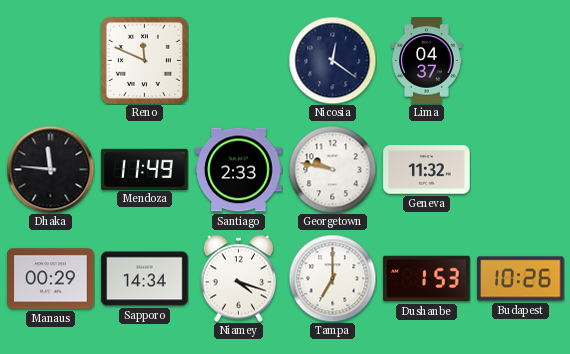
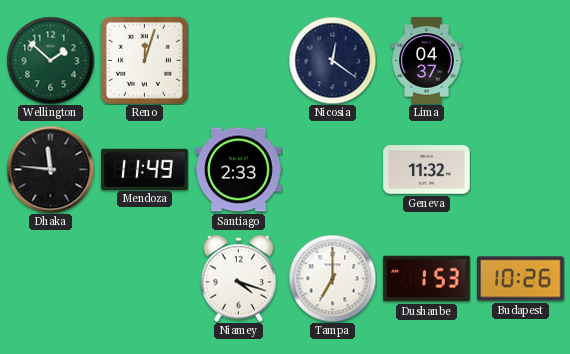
Wellington: none -> 1:52 (50, 60)
Reno: 11:49 -> 12:03 (144, 60)
Georgetown: 9:47 -> none (332, 169)
Manaus: 00:29 -> none (51, 279)
Sapporo: 14:34 -> none (145, 279)
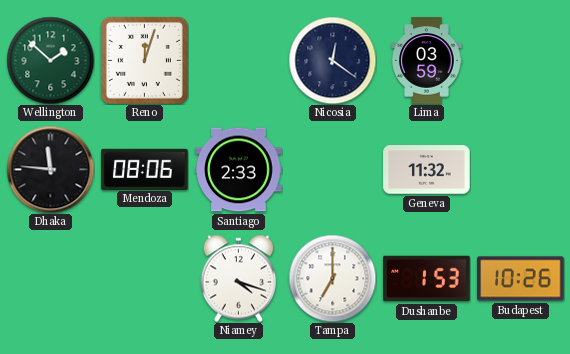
Lima: 04:37 -> 03:59 (427, 61)
Mendoza: 11:49 -> 08:06 (145, 169)
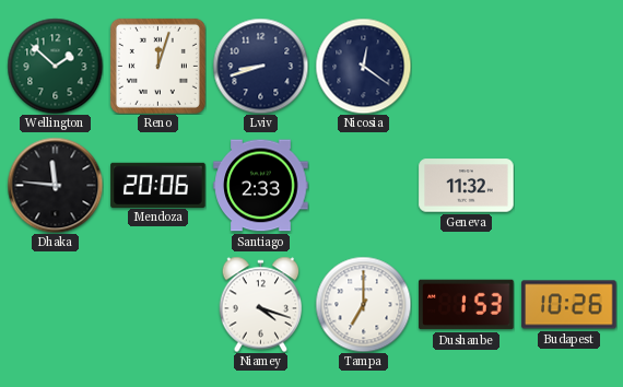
Lviv: none -> 8:42 (260, 66)
Lima: 03:59 -> none (427, 61)
Mendoza: 08:06 -> 20:06 (158, 185)
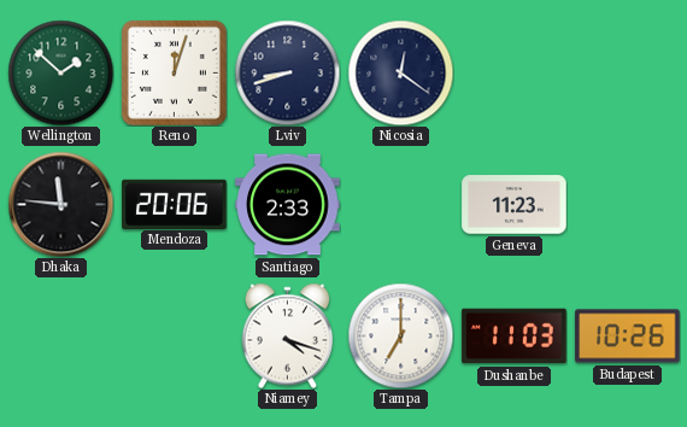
Geneva: 11:32 -> 11:23 (515, 205)
Dushanbe: 1:53 -> 11:03 (515, 337)
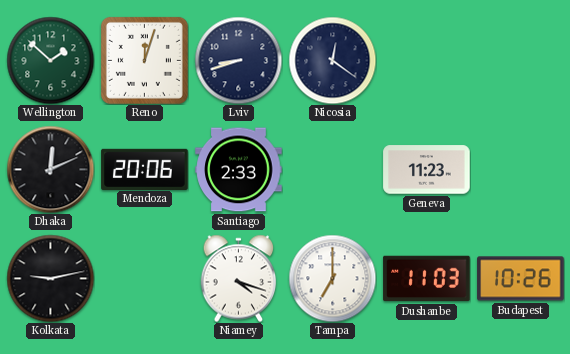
Dhaka: 11:46 -> 12:11 (50, 169)
Kolkata: none -> 9:13 (50, 278)
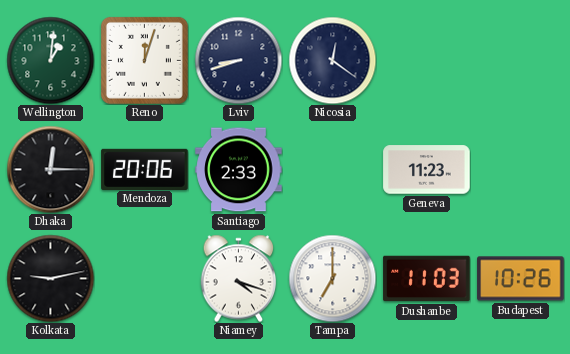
Wellington: 1:52 -> 1:01 (50, 60)
Dhaka: 12:11 -> 12:15 (50, 169)
